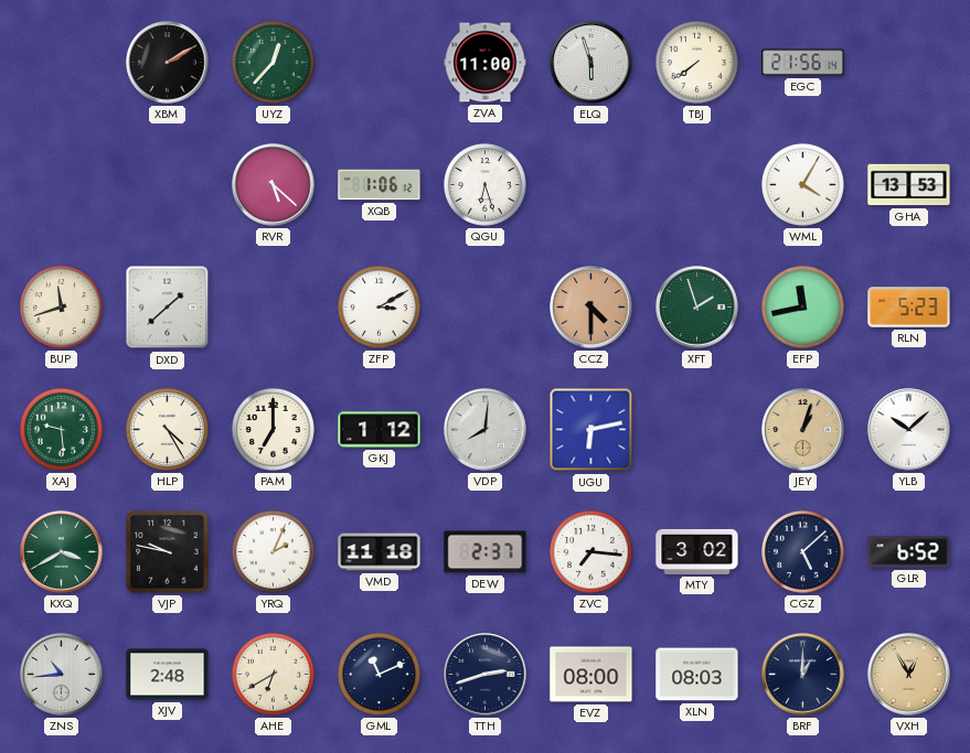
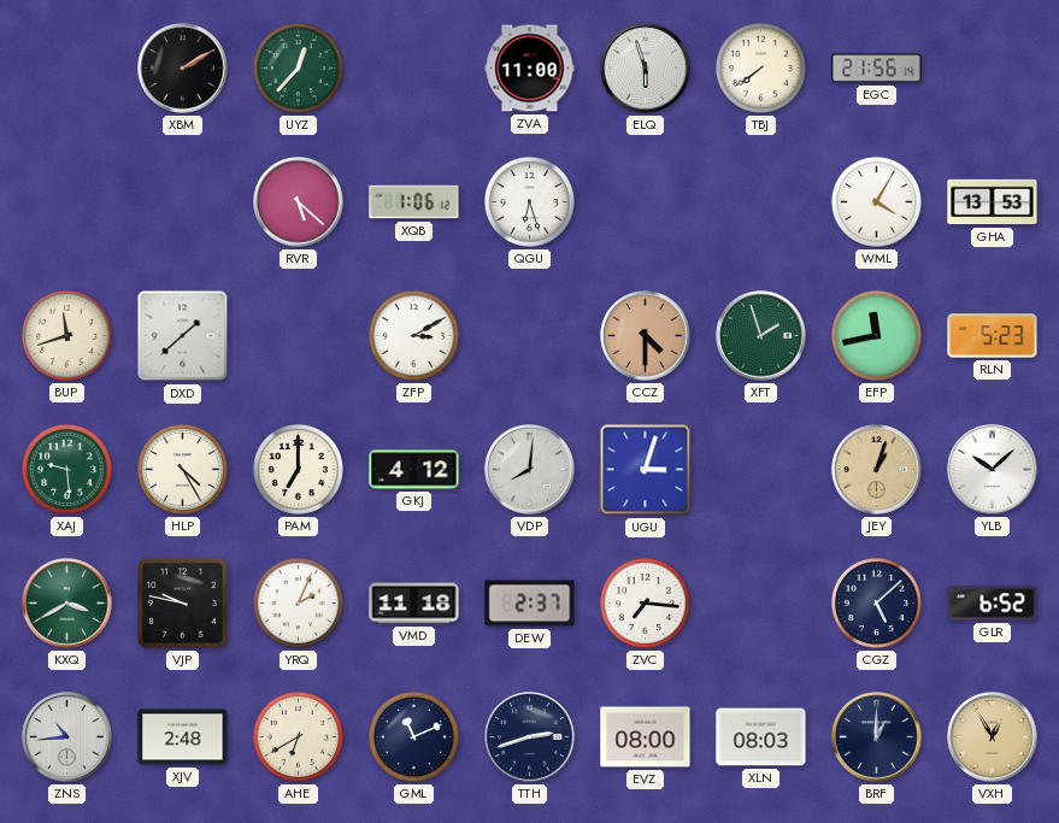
GKJ: 1:12 -> 4:12 (414, 470)
UGU: 6:13 -> 3:03 (646, 470)
MTY: 3:02 -> none (697, 551)
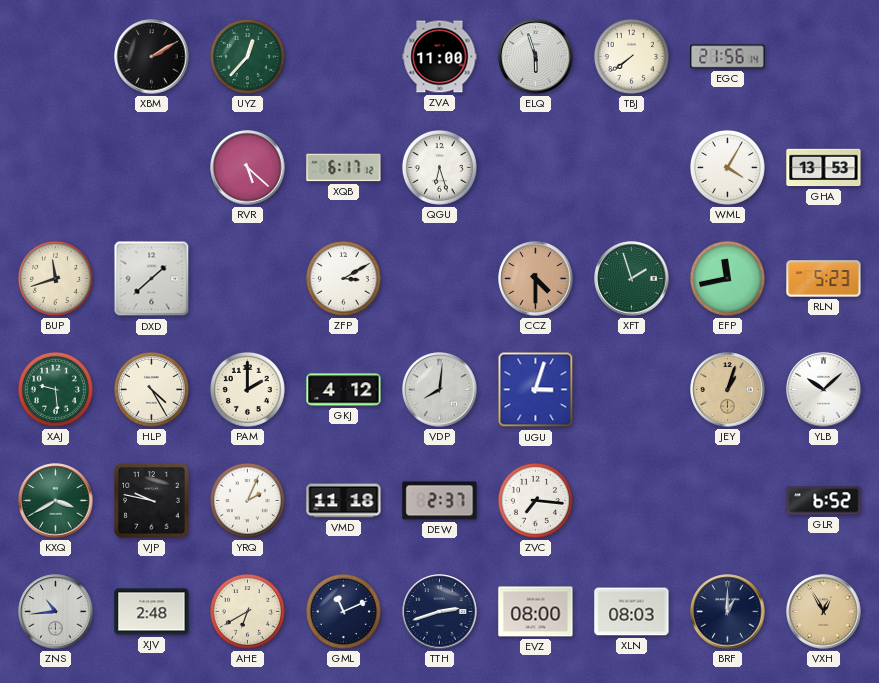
XQB: 1:06 -> 6:17 (344, 168)
PAM: 7:00 -> 2:00 (247, 389)
CGZ: 5:08 -> none (876, 602)
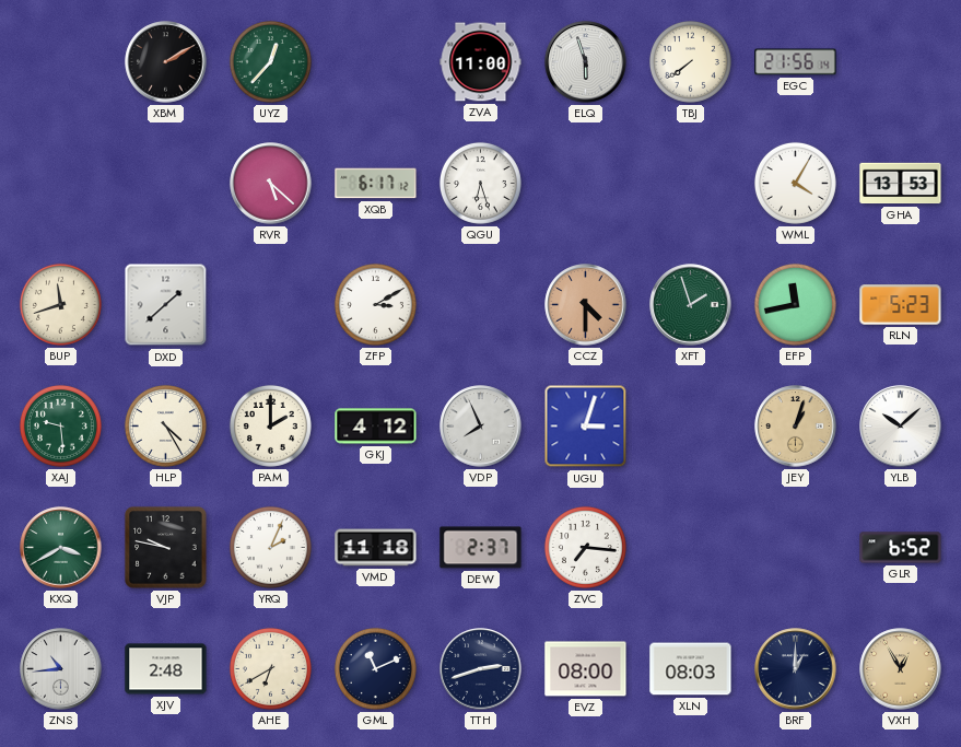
VDP: 8:01 -> 7:56 (481, 427)
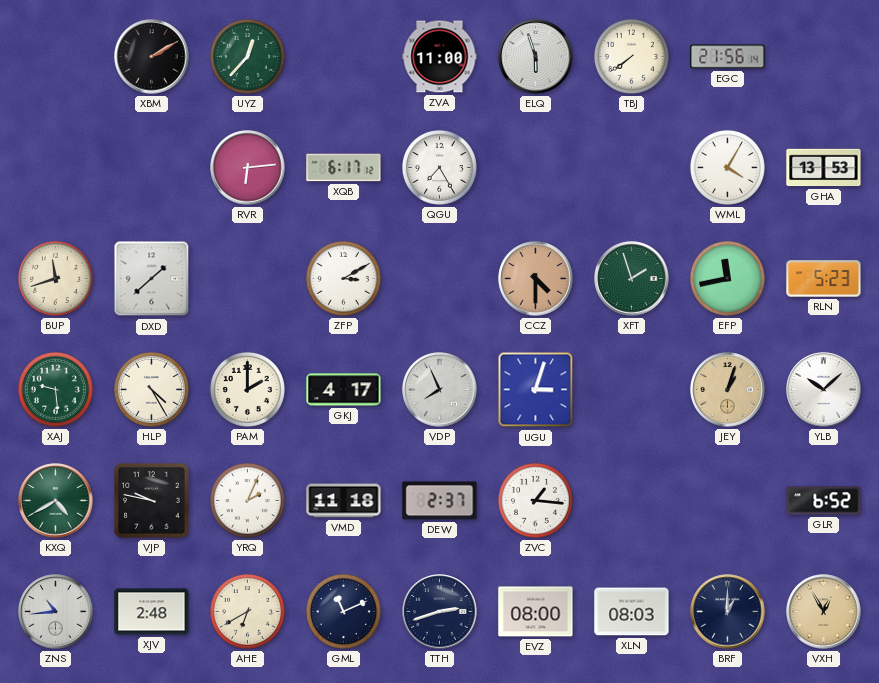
RVR: 5:22 -> 6:14 (248, 168)
QGU: 6:27 -> 7:25 (439, 167)
GKJ: 4:12 -> 4:17 (344, 390)
KXQ: 3:40 -> 4:40 (56, 501)
ZVC: 7:16 -> 1:16 (535, 500)
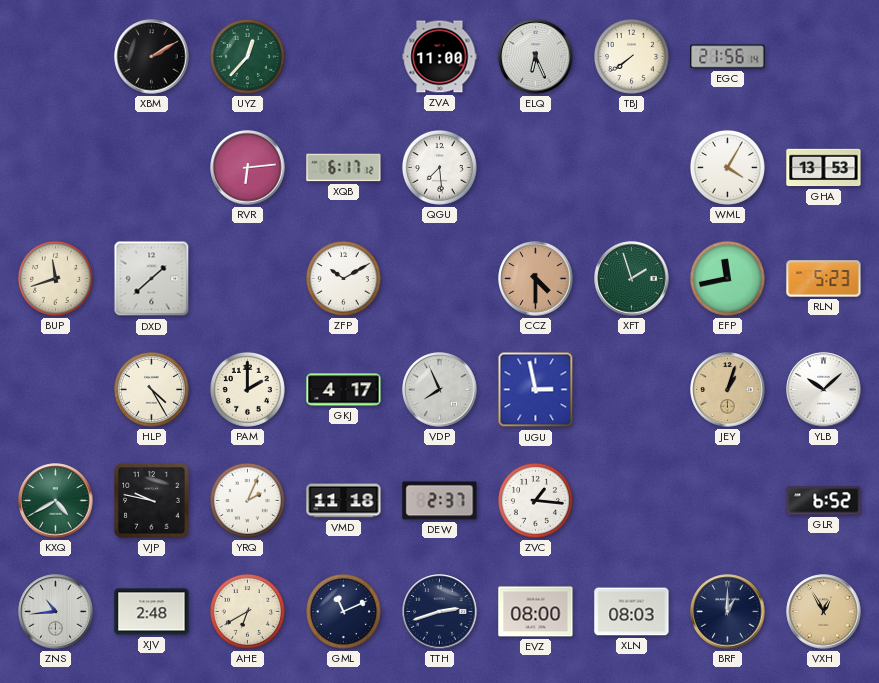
ELQ: 5:57 -> 6:26 (536, 57)
QGU: 7:25 -> 7:29 (439, 167)
ZFP: 3:10 -> 10:10 (343, 278)
XAJ: 9:29 -> none (55, 389)
UGU: 3:03 -> 2:58 (536, 390)
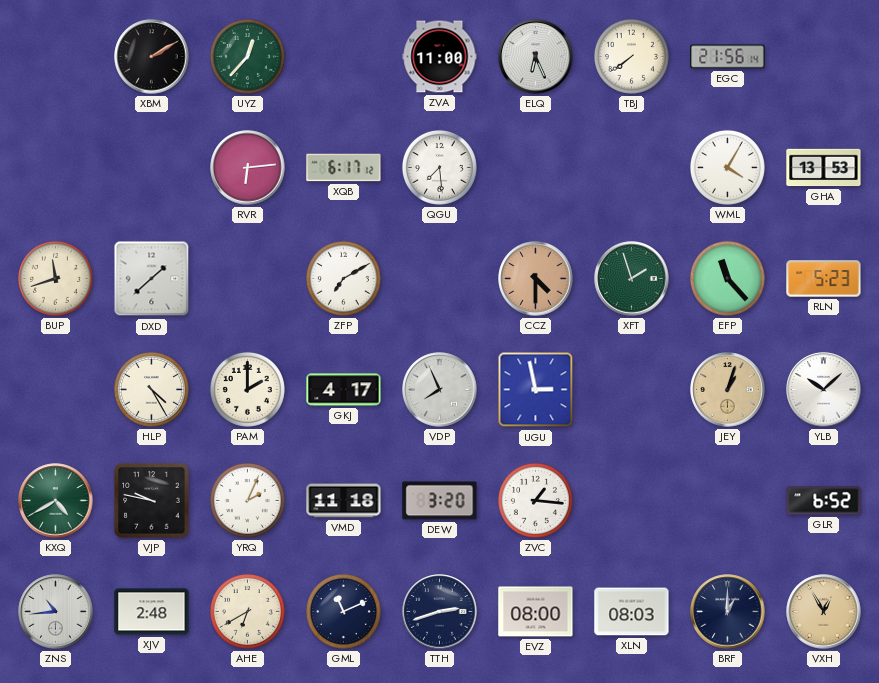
ZFP: 10:10 -> 7:10 (343, 278)
EFP: 11:43 -> 11:23 (727, 278)
DEW: 2:37 -> 3:20 (440, 501)
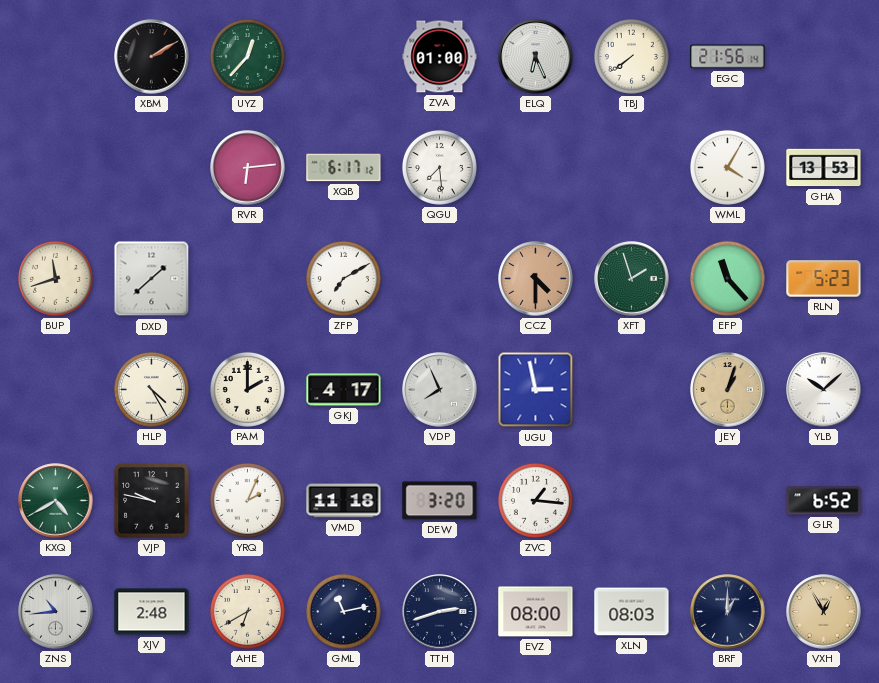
ZVA: 11:00 -> 01:00 (440, 57)
GML: 11:11 -> 11:13 (343, 611)
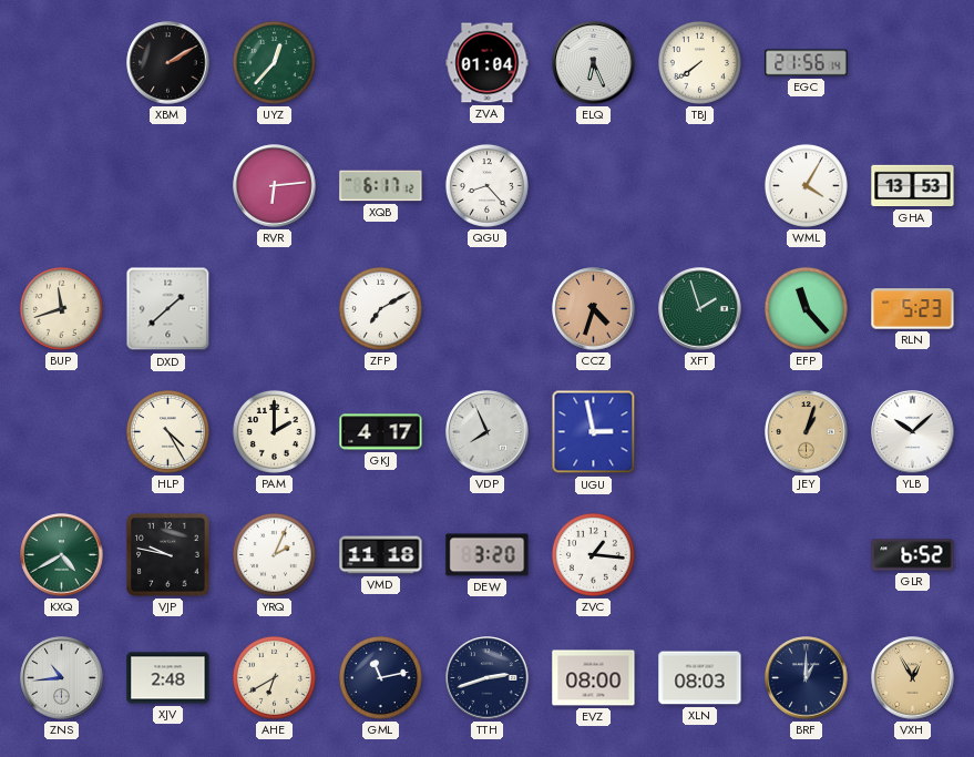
ZVA: 01:00 -> 01:04 (488, 63)
QGU: 7:29 -> 8:23 (486, 185)
CCZ: 4:30 -> 4:33 (594, 309)
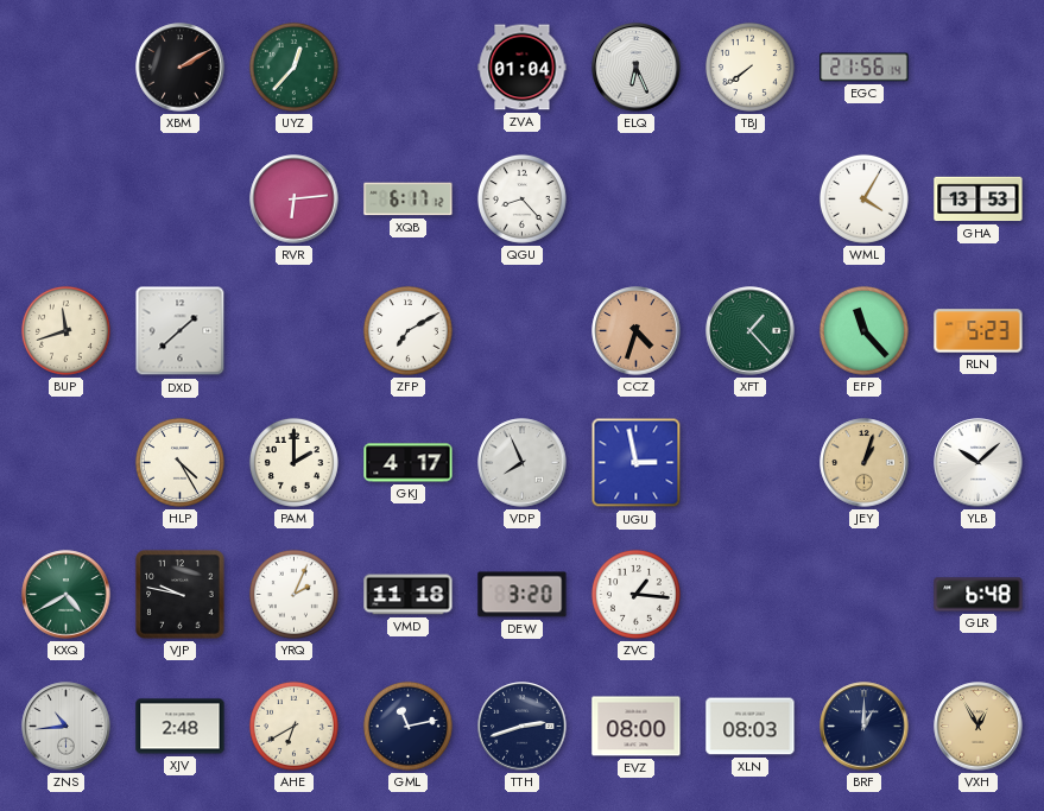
XFT: 1:57 -> 1:23 (751, 331)
GLR: 6:52 -> 6:48 (979, 595)
